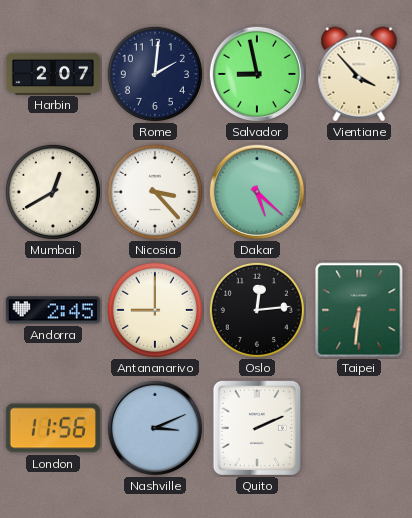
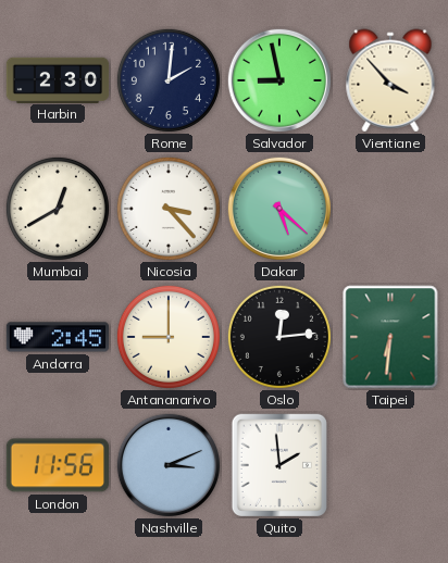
Harbin: 2:07 -> 2:30 (58, 79)
Quito: 2:11 -> 1:59 (279, 465)
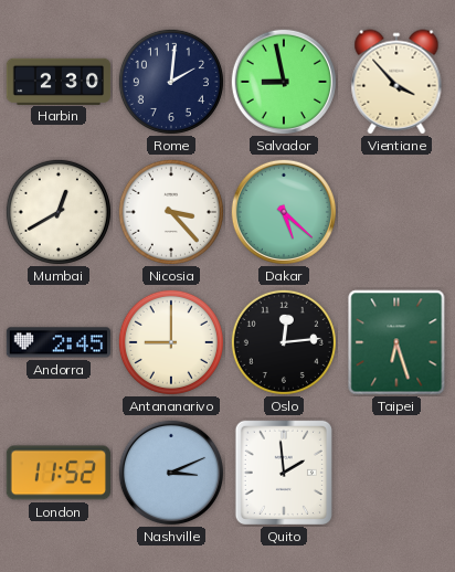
Taipei: 6:31 -> 6:27 (396, 342)
London: 11:56 -> 11:52 (57, 473)
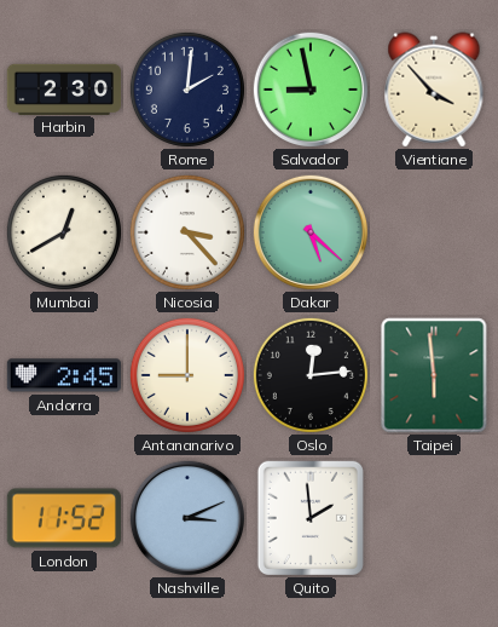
Taipei: 6:27 -> 5:59 (434, 375)
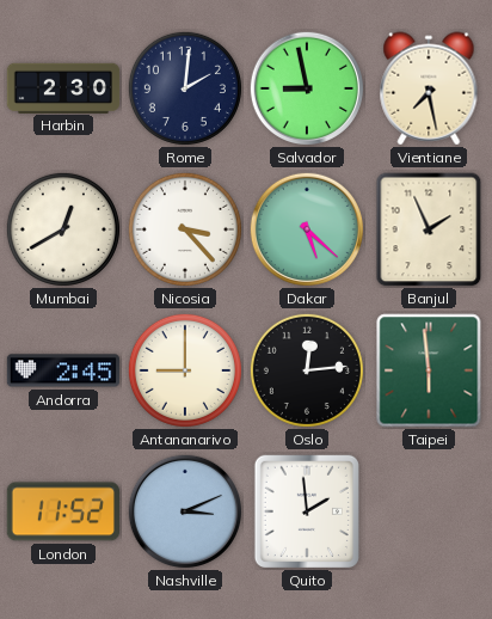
Vientiane: 3:53 -> 7:28 (429, 88)
Banjul: none -> 1:56 (429, 229)
